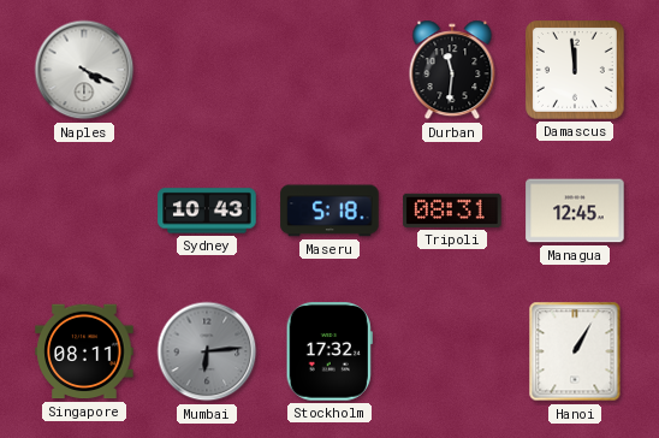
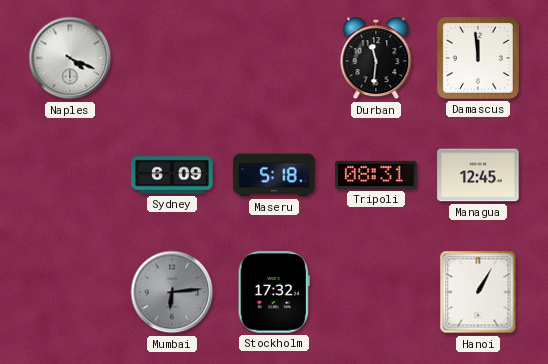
Sydney: 10:43 -> 6:09 (172, 175)
Singapore: 08:11 -> none (84, 351)
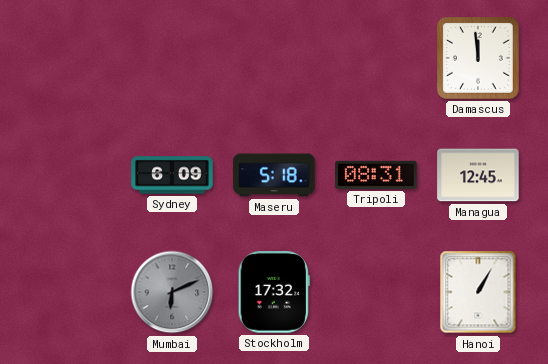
Naples: 4:19 -> none (70, 58)
Durban: 11:31 -> none (376, 58)
Mumbai: 6:14 -> 6:11 (172, 292)
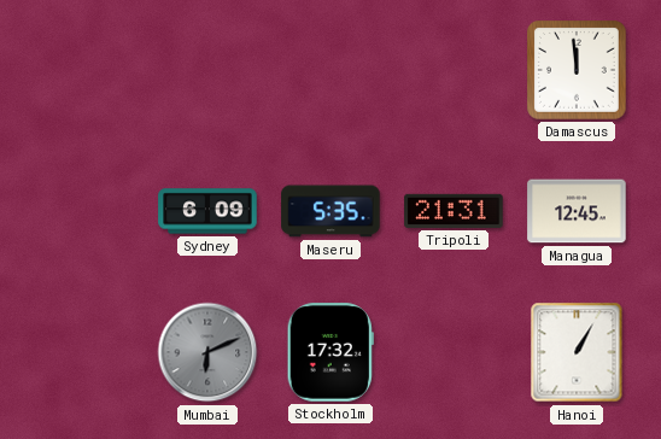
Maseru: 5:18 -> 5:35 (330, 211)
Tripoli: 08:31 -> 21:31 (454, 211)
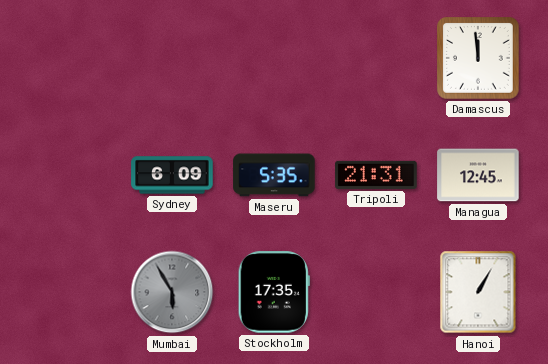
Mumbai: 6:11 -> 5:55 (172, 292)
Stockholm: 17:32 -> 17:35 (274, 292)
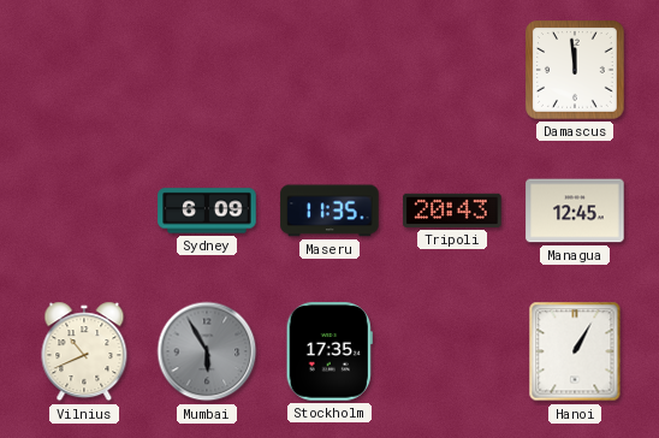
Maseru: 5:35 -> 11:35 (329, 211)
Tripoli: 21:31 -> 20:43 (452, 211)
Vilnius: none -> 10:41 (84, 351)
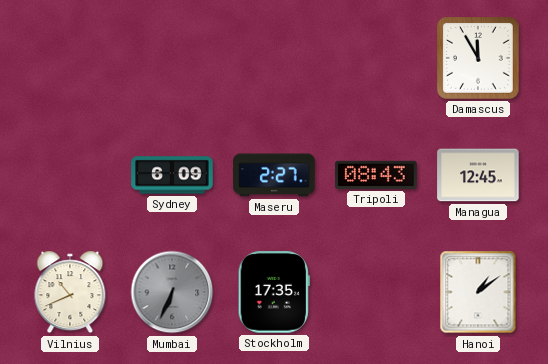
Damascus: 11:59 -> 11:55 (479, 59)
Maseru: 11:35 -> 2:27 (274, 175)
Tripoli: 20:43 -> 08:43 (376, 175)
Mumbai: 5:55 -> 6:34 (172, 292)
Hanoi: 1:05 -> 1:09 (478, 292)
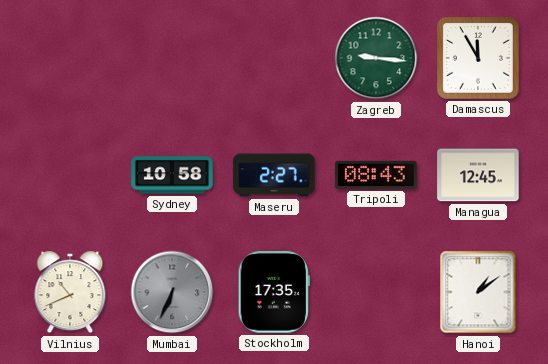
Zagreb: none -> 9:16 (376, 58)
Sydney: 6:09 -> 10:58 (172, 175)
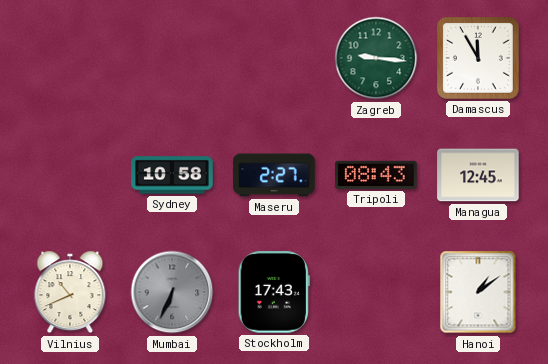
Stockholm: 17:35 -> 17:43 (274, 292)
